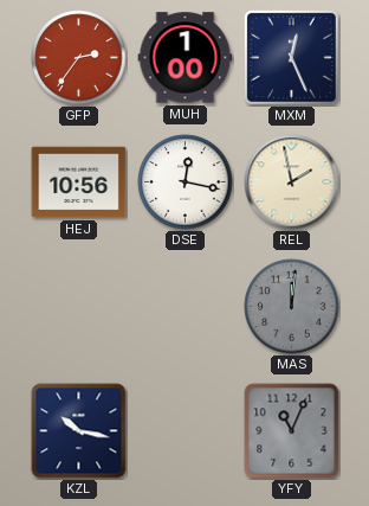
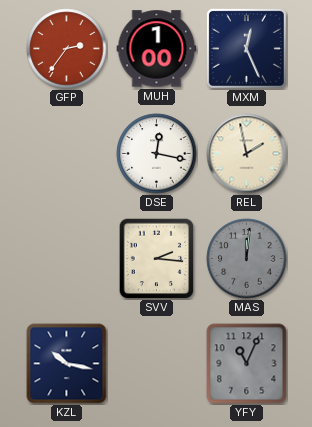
HEJ: 10:56 -> none (79, 182)
SVV: none -> 2:16 (157, 258)
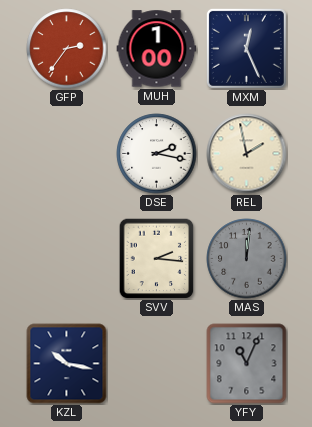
DSE: 12:17 -> 2:17 (157, 154)
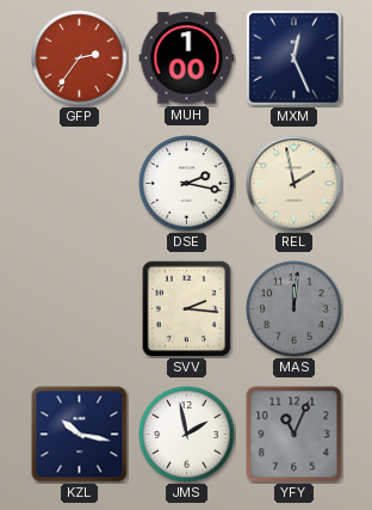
JMS: none -> 1:58 (187, 435)
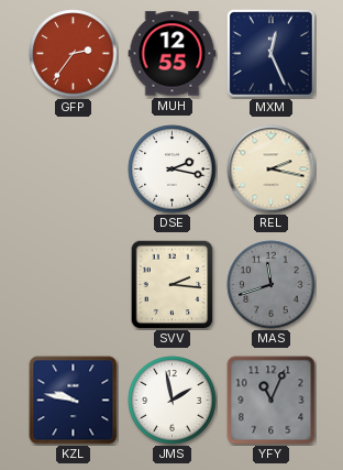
MUH: 1:00 -> 12:55 (173, 54)
REL: 1:58 -> 2:17 (272, 170)
MAS: 12:01 -> 11:42 (272, 285)
KZL: 10:17 -> 9:47 (74, 401)
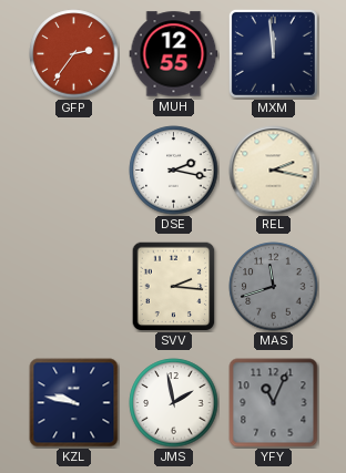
MXM: 12:26 -> 11:59 (273, 53)
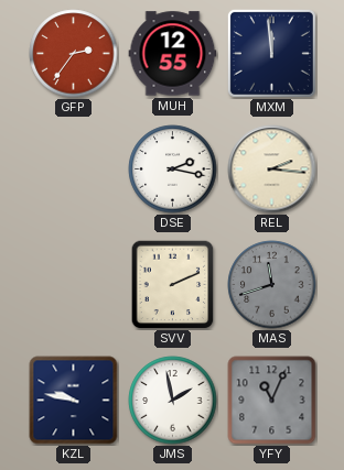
REL: 2:17 -> 2:16 (272, 170)
SVV: 2:16 -> 2:11 (173, 284)
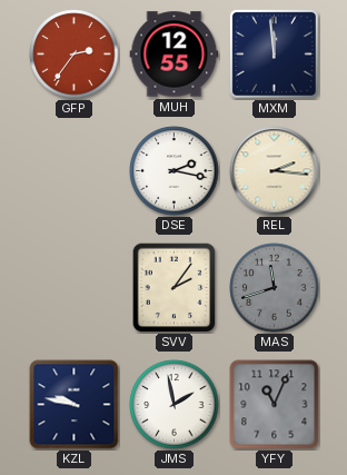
SVV: 2:11 -> 2:06 (175, 287)
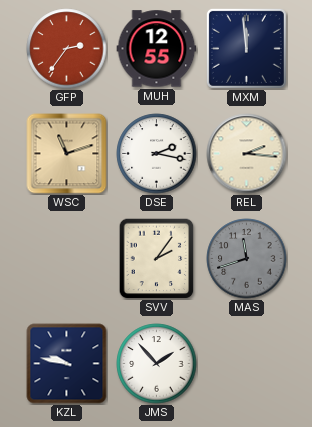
WSC: none -> 11:12 (67, 154)
JMS: 1:58 -> 1:53 (157, 364)
YFY: 11:04 -> none (275, 405)
